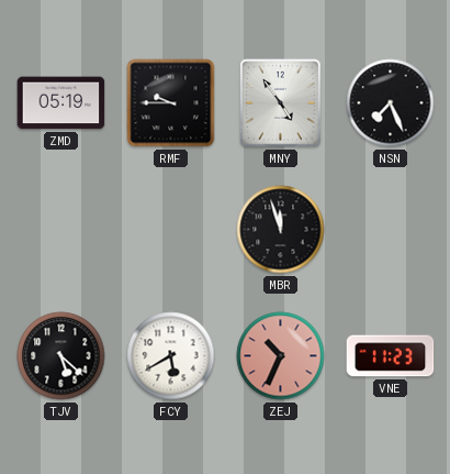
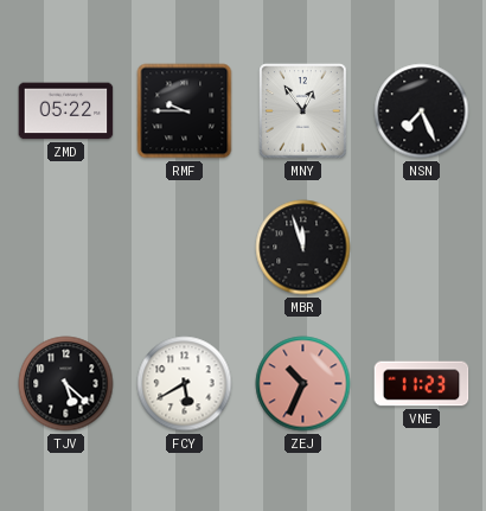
ZMD: 05:19 -> 05:22 (66, 111)
MNY: 4:54 -> 12:54 (303, 111)
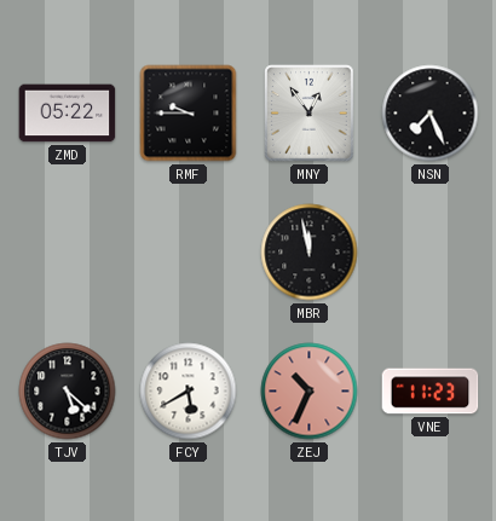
MBR: 11:57 -> 11:58 (310, 253)
